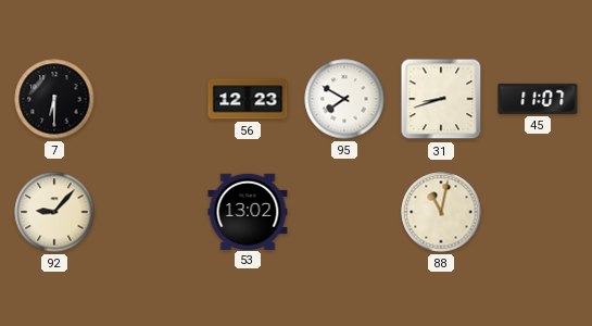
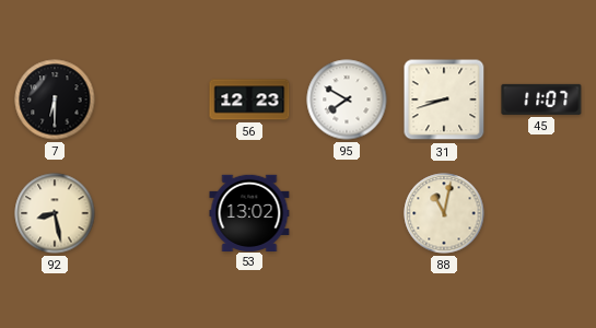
92: 9:07 -> 8:28 (55, 213)
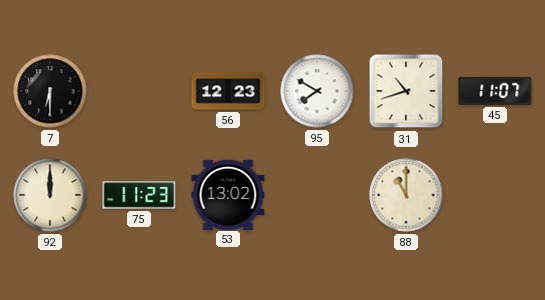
31: 8:42 -> 10:42 (406, 91)
92: 8:28 -> 12:00 (50, 195)
75: none -> 11:23 (139, 195)
88: 11:02 -> 11:00 (406, 195)
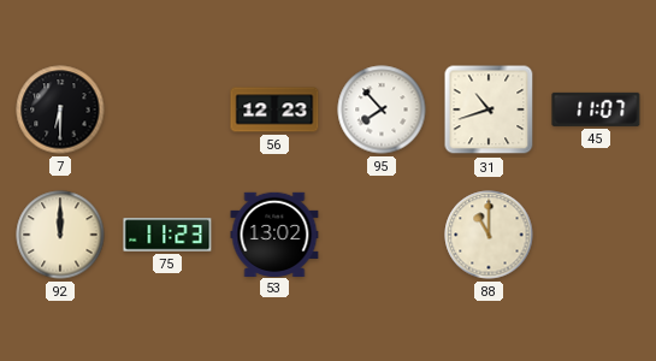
95: 7:50 -> 7:53 (382, 110)
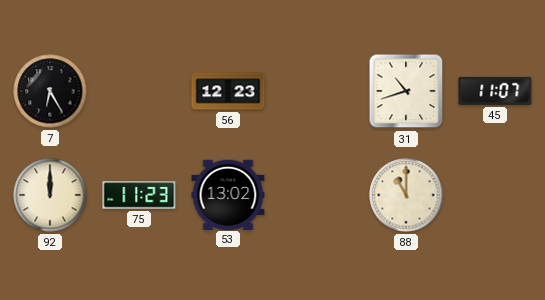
7: 6:30 -> 6:25 (50, 91)
95: 7:53 -> none (382, 110)
